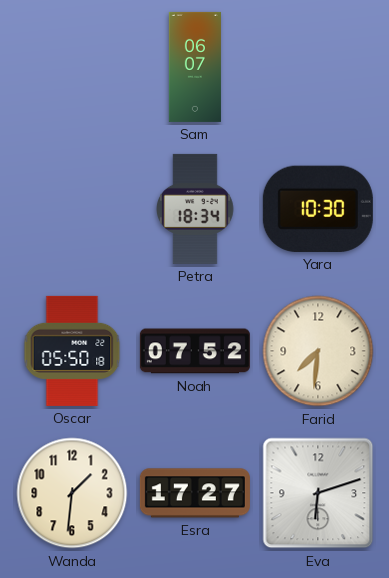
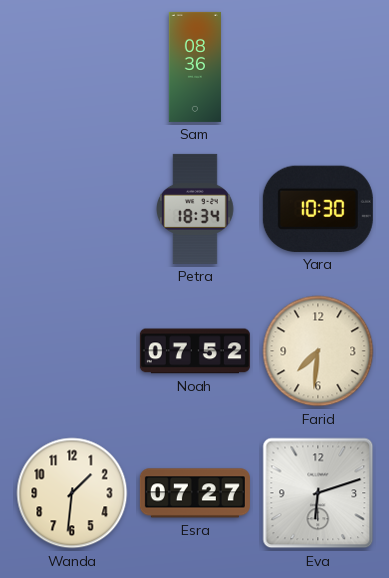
Sam: 06:07 -> 08:36 (195, 67)
Oscar: 05:50 -> none (72, 351)
Esra: 17:27 -> 07:27 (195, 493)
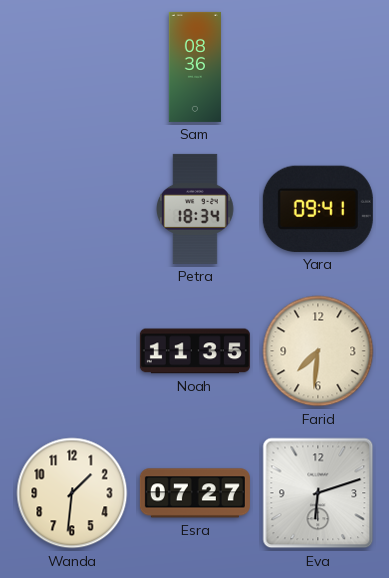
Yara: 10:30 -> 09:41 (318, 209)
Noah: 07:52 -> 11:35 (195, 351)
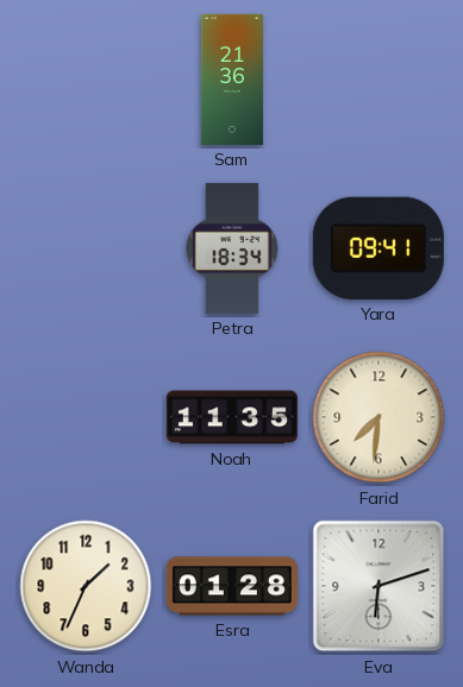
Sam: 08:36 -> 21:36 (232, 80)
Wanda: 1:31 -> 1:34 (86, 586)
Esra: 07:27 -> 01:28 (232, 586)
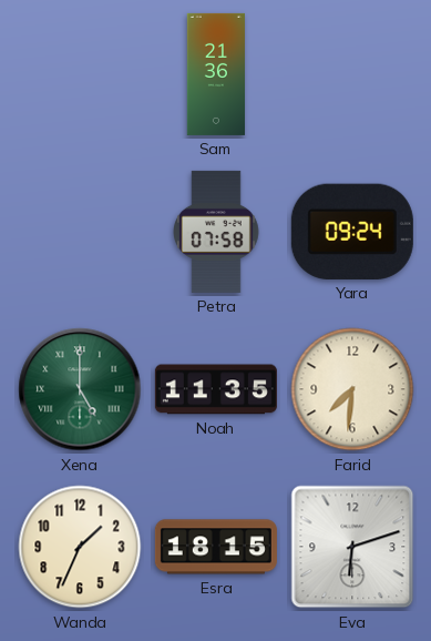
Petra: 18:34 -> 07:58 (217, 232)
Yara: 09:41 -> 09:24 (352, 232)
Xena: none -> 5:00 (80, 389)
Esra: 01:28 -> 18:15 (216, 547)
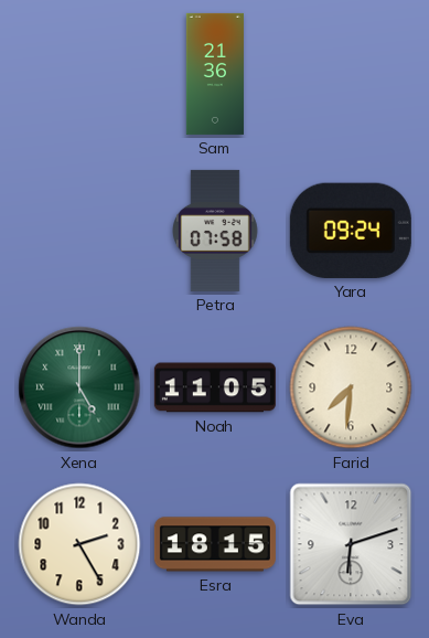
Noah: 11:35 -> 11:05 (215, 387)
Wanda: 1:34 -> 2:25 (79, 544)
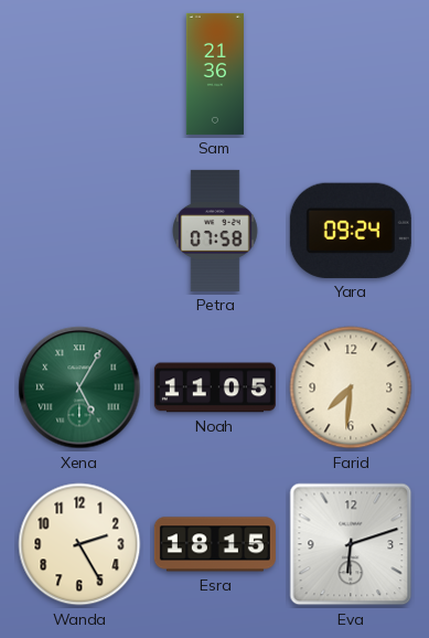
Xena: 5:00 -> 5:05 (79, 387)
